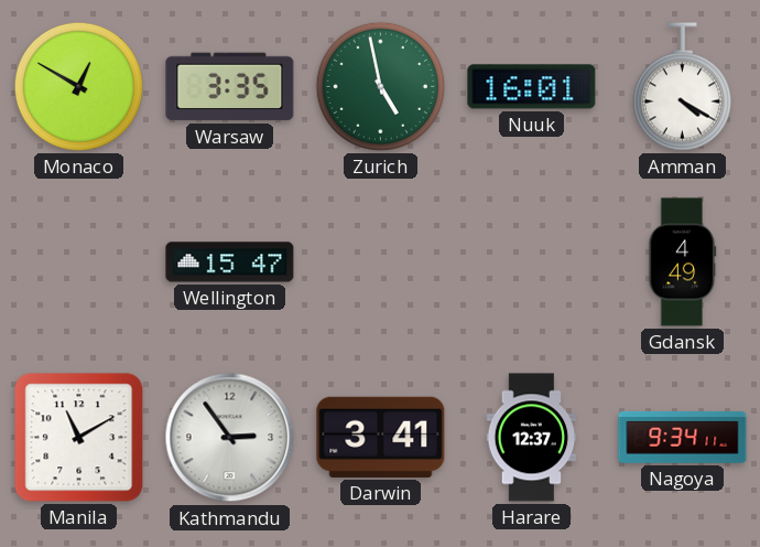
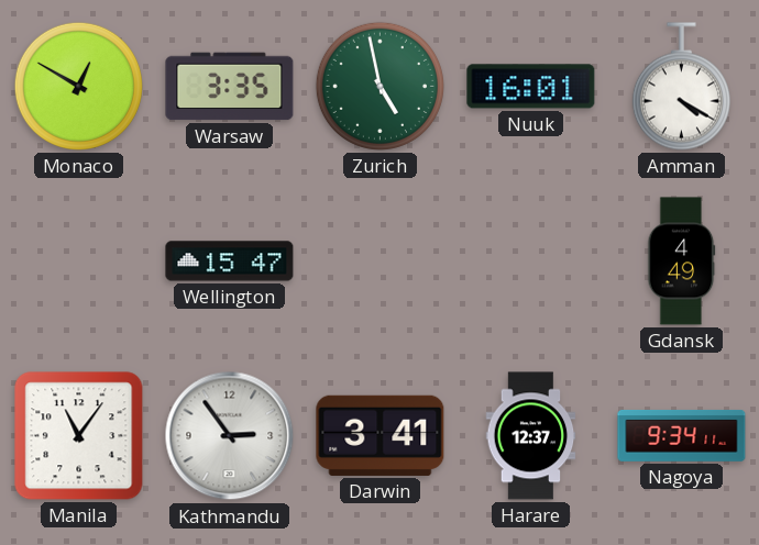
Manila: 11:10 -> 11:06 (79, 436)
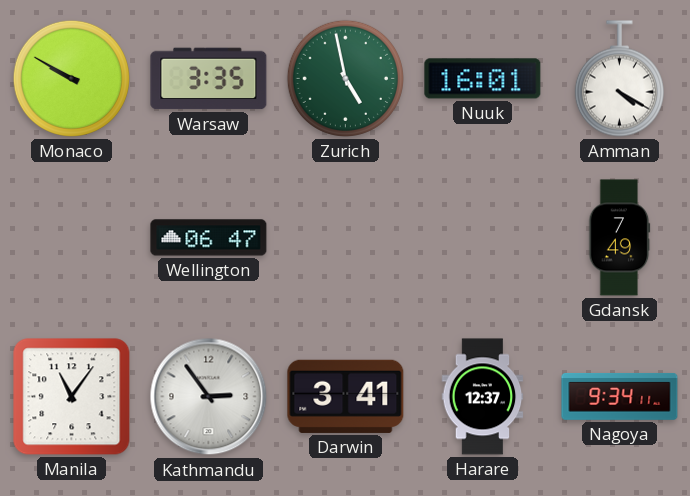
Monaco: 12:50 -> 9:50 (71, 78)
Wellington: 15:47 -> 06:47 (209, 238)
Gdansk: 4:49 -> 7:49 (620, 238)
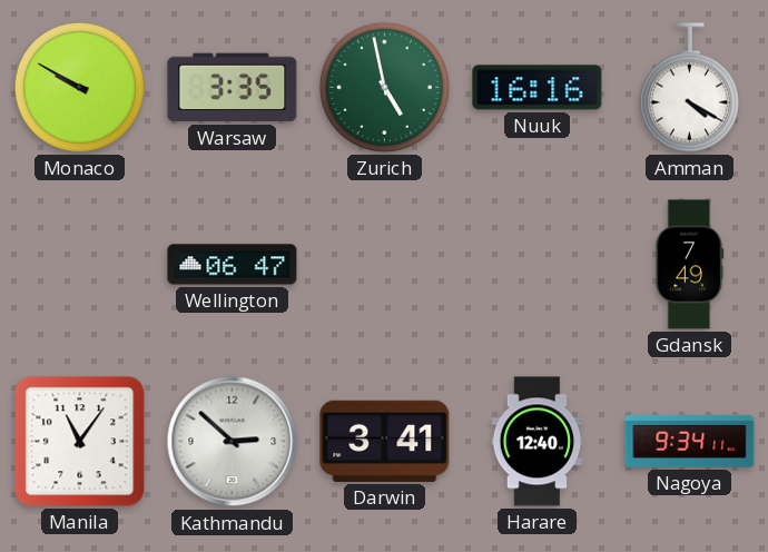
Nuuk: 16:01 -> 16:16 (538, 88)
Kathmandu: 2:54 -> 2:52 (233, 442)
Harare: 12:37 -> 12:40 (538, 442)
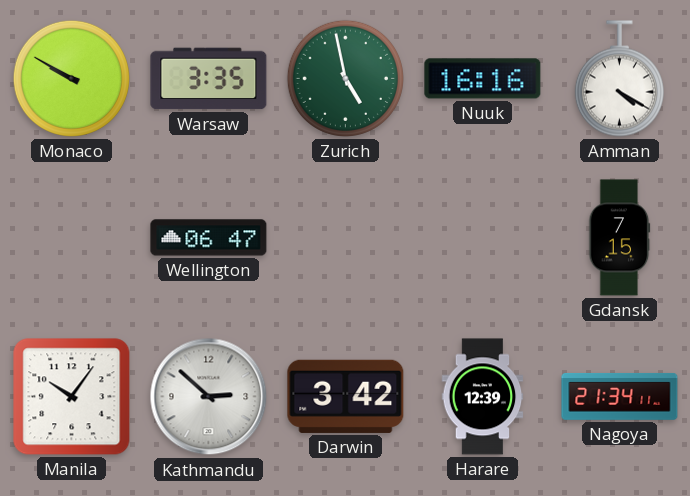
Gdansk: 7:49 -> 7:15 (620, 238)
Manila: 11:06 -> 10:06 (72, 397)
Darwin: 3:41 -> 3:42 (346, 396)
Harare: 12:40 -> 12:39 (483, 397)
Nagoya: 9:34 -> 21:34 (620, 397)
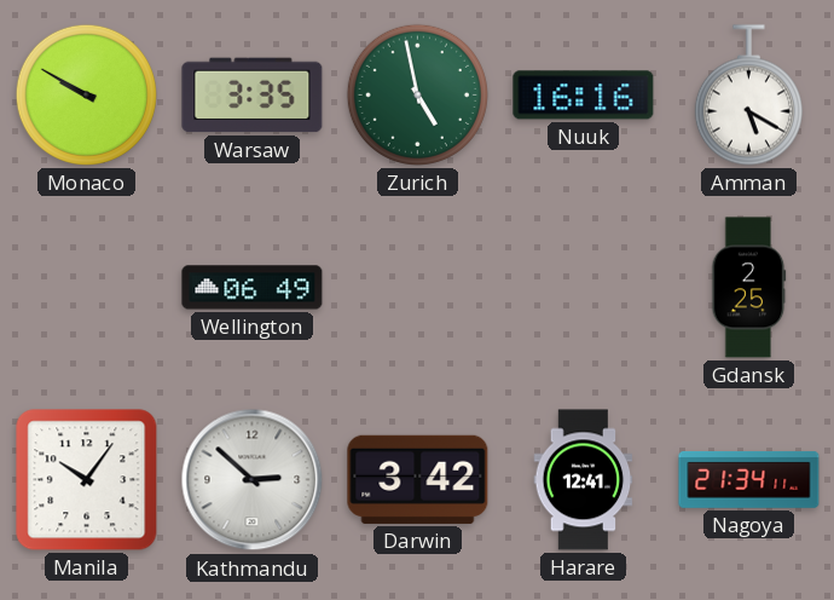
Amman: 4:20 -> 5:20 (748, 96)
Wellington: 06:47 -> 06:49 (253, 288)
Gdansk: 7:15 -> 2:25 (749, 288)
Harare: 12:39 -> 12:41 (584, 480)
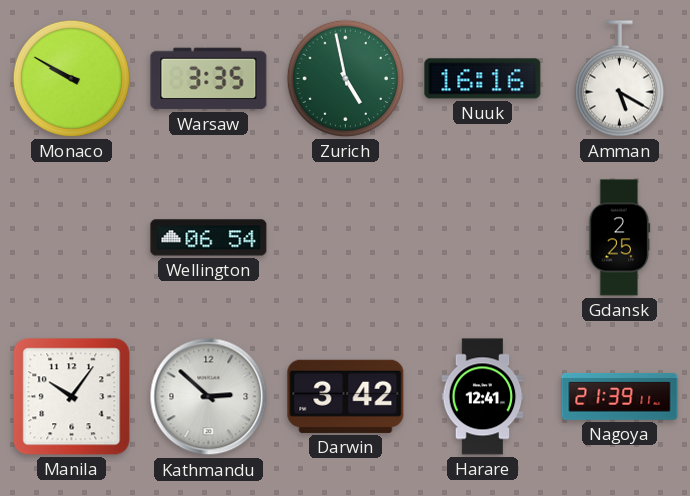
Wellington: 06:49 -> 06:54 (209, 238)
Nagoya: 21:34 -> 21:39 (620, 397)
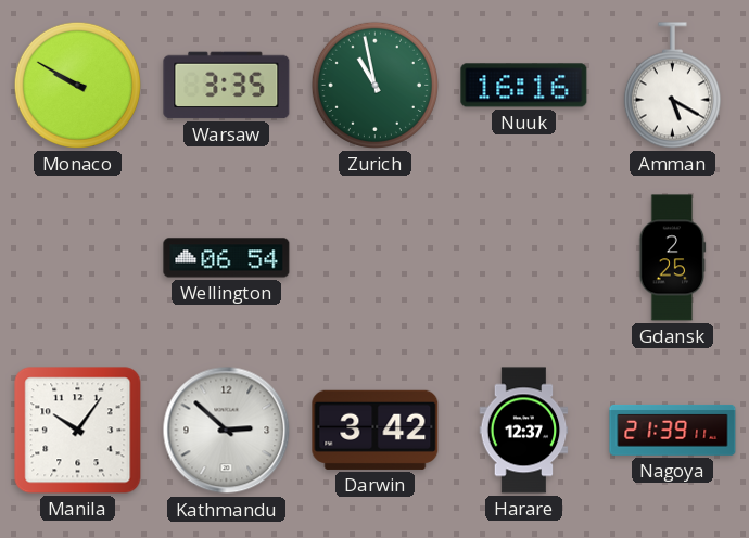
Zurich: 4:58 -> 10:58 (374, 85)
Harare: 12:41 -> 12:37 (524, 431)
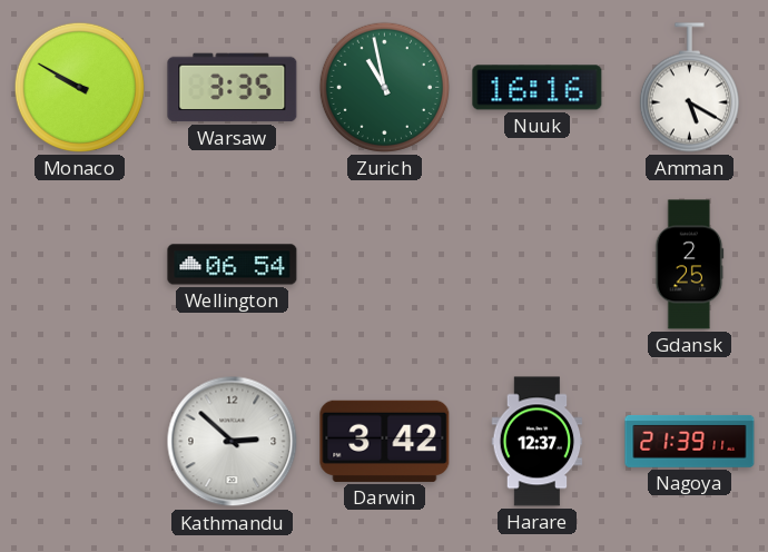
Manila: 10:06 -> none (78, 431)
